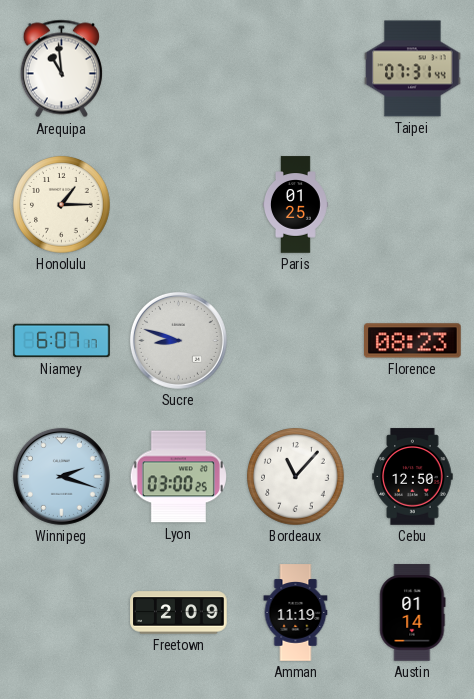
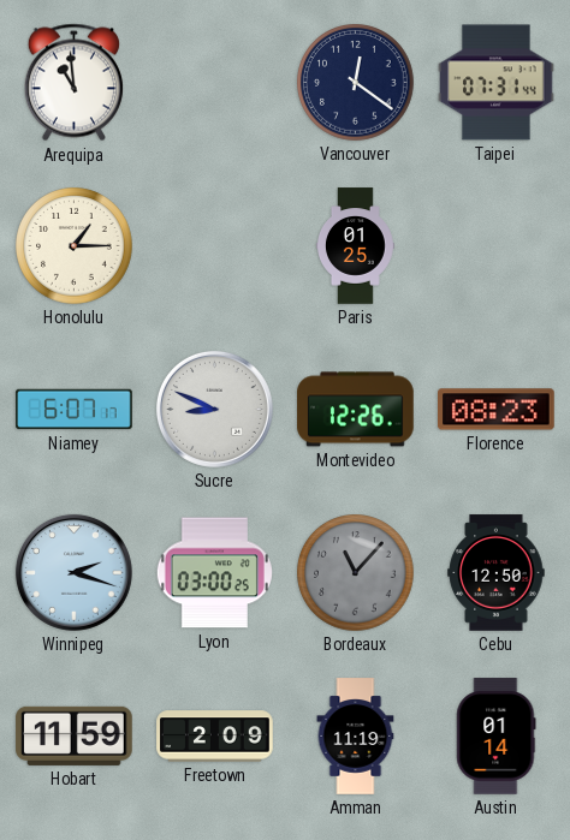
Vancouver: none -> 12:21 (356, 83)
Sucre: 8:48 -> 8:49 (214, 409)
Montevideo: none -> 12:26 (356, 410)
Bordeaux dial: white -> grey (356, 573)
Hobart: none -> 11:59 (75, 735)
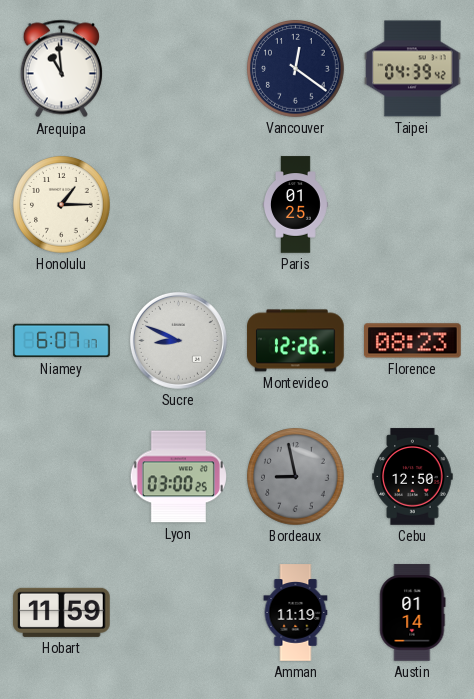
Taipei: 07:31 -> 04:39 (413, 69)
Winnipeg: 2:18 -> none (73, 572)
Bordeaux: 11:07 -> 8:58 (296, 477)
Freetown: 2:09 -> none (215, 737)
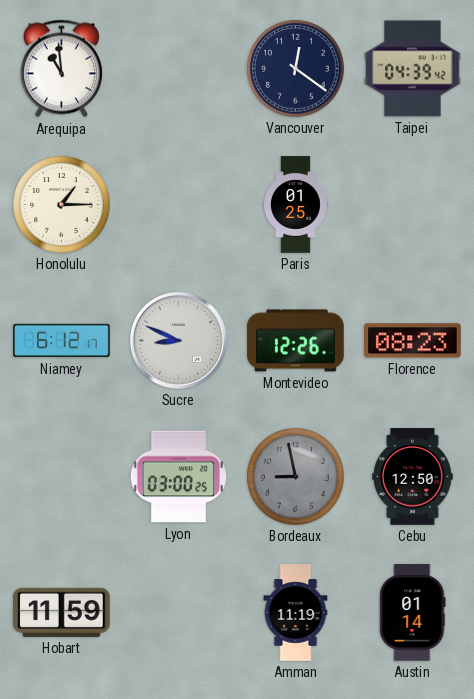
Niamey: 6:07 -> 6:12 (62, 341)
